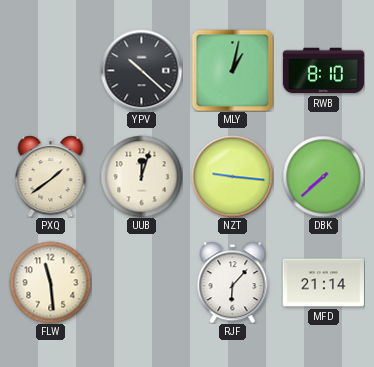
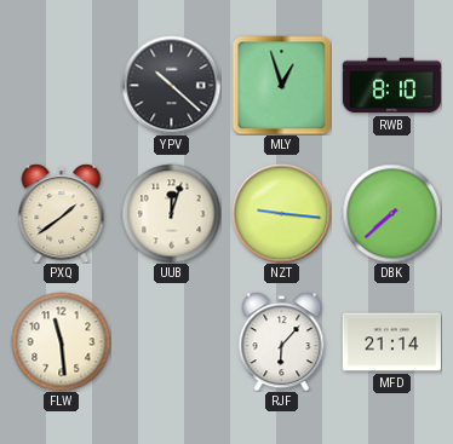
MLY: 1:02 -> 12:57 (281, 85)
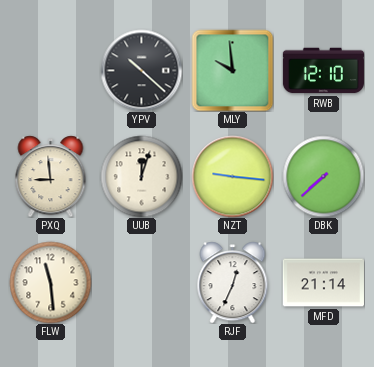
MLY: 12:57 -> 9:59 (232, 70)
RWB: 8:10 -> 12:10 (323, 71)
PXQ: 1:39 -> 8:59 (51, 176)
RJF: 6:07 -> 12:34 (233, 282)
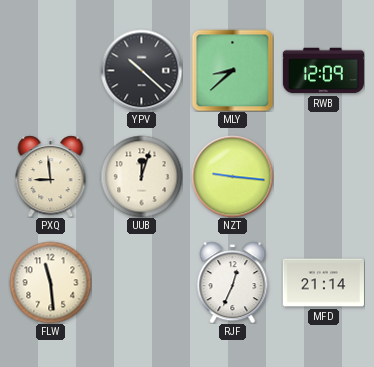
MLY: 9:59 -> 8:38 (232, 70)
RWB: 12:10 -> 12:09 (323, 71)
DBK: 7:38 -> none (323, 176)
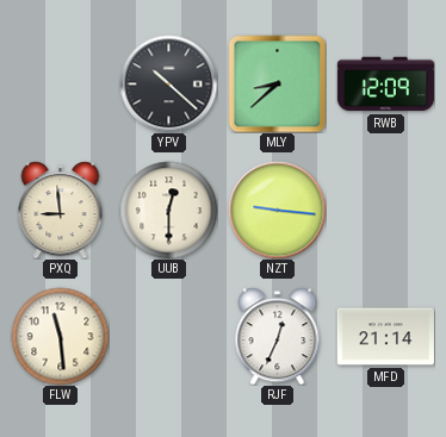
UUB: 12:03 -> 12:30 (168, 210)
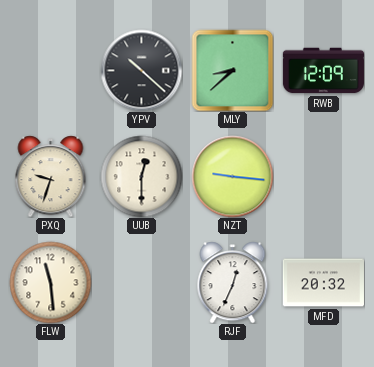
PXQ: 8:59 -> 9:33 (51, 176)
MFD: 21:14 -> 20:32 (323, 283)
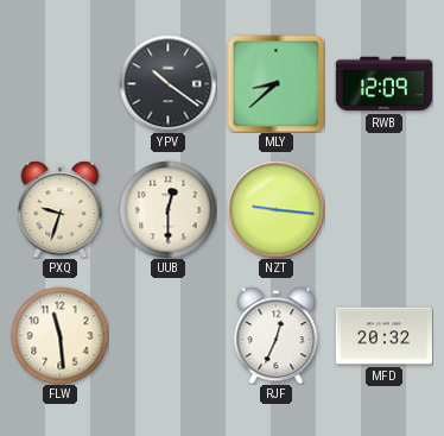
YPV: 10:22 -> 10:21 (167, 83)
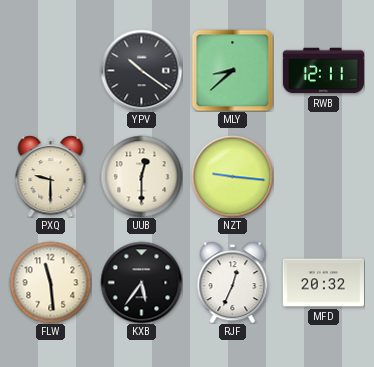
RWB: 12:09 -> 12:11 (323, 71)
PXQ: 9:33 -> 9:30 (51, 176)
KXB: none -> 5:36 (141, 282)
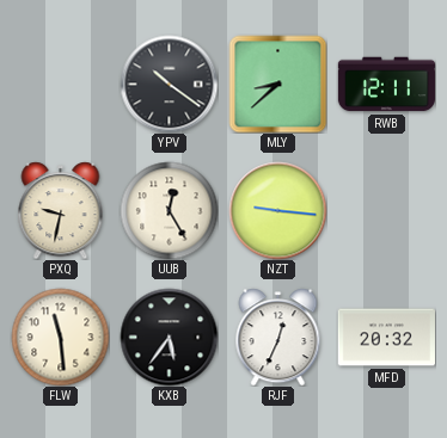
PXQ: 9:30 -> 9:32 (61, 210)
UUB: 12:30 -> 12:25 (169, 210)
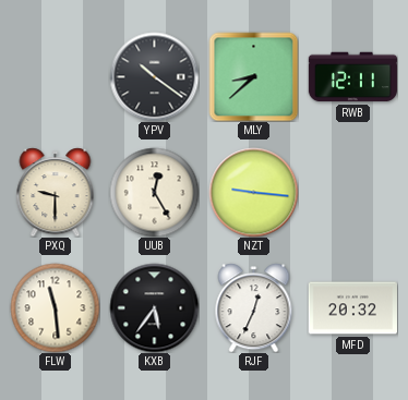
PXQ: 9:32 -> 9:30 (56, 192)
